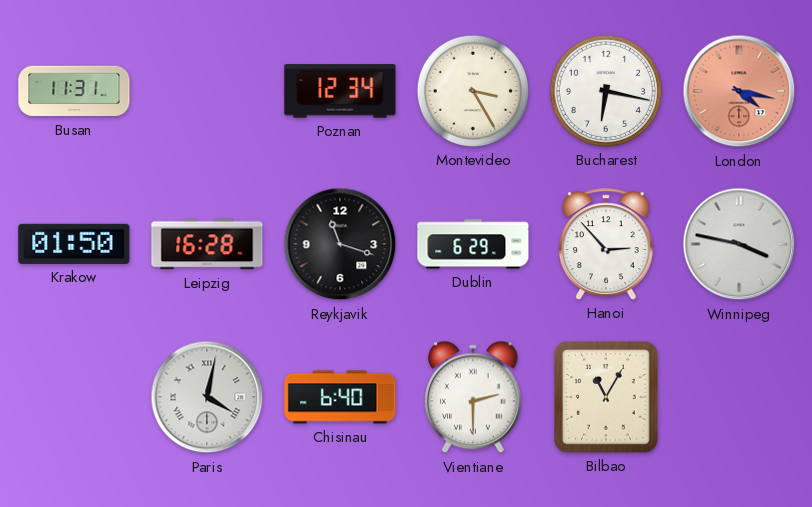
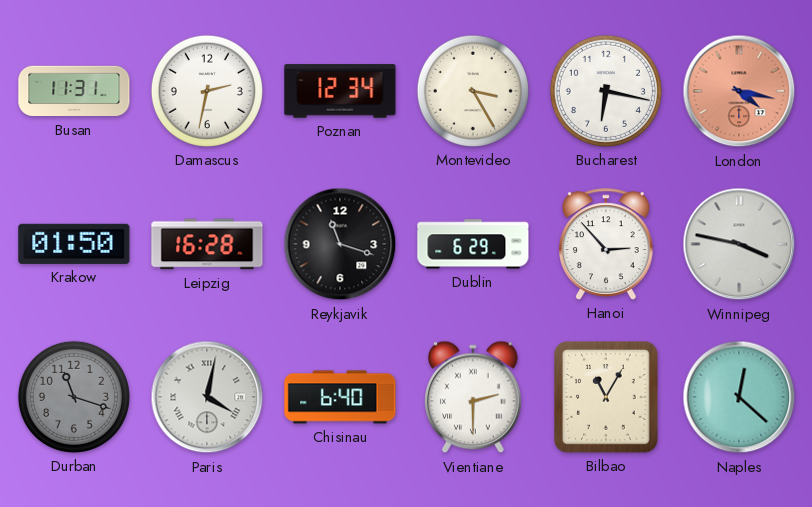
Damascus: none -> 2:32 (207, 91)
Durban: none -> 11:18 (74, 397)
Naples: none -> 12:22 (739, 397)
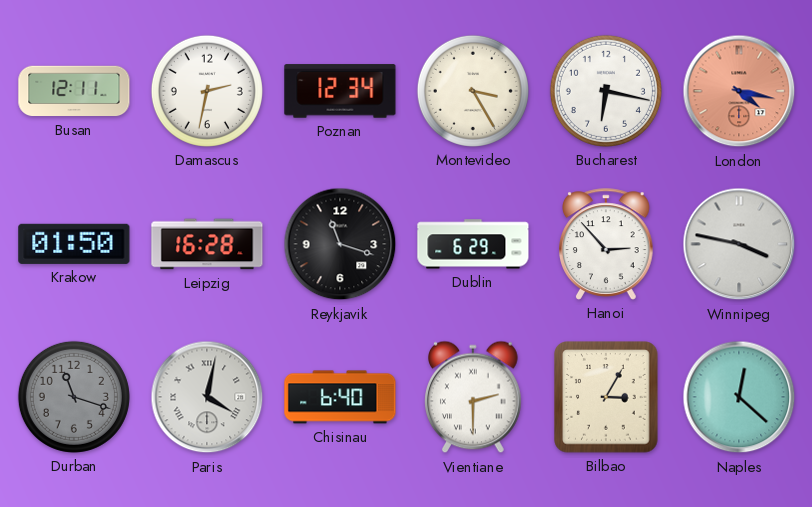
Busan: 11:31 -> 12:11 (74, 91)
Bilbao: 11:05 -> 3:05 (606, 397)
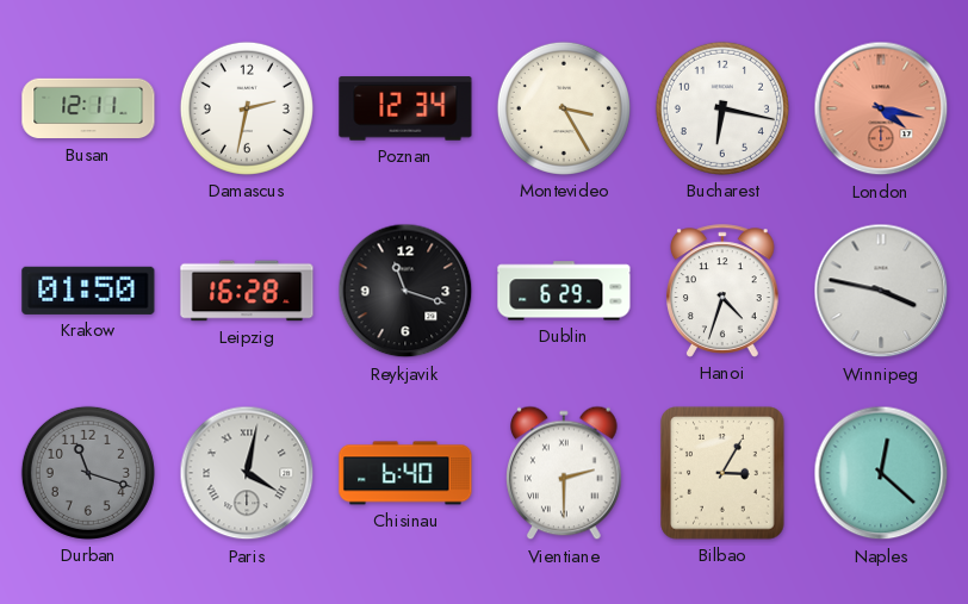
Hanoi: 2:53 -> 4:33 (724, 291)
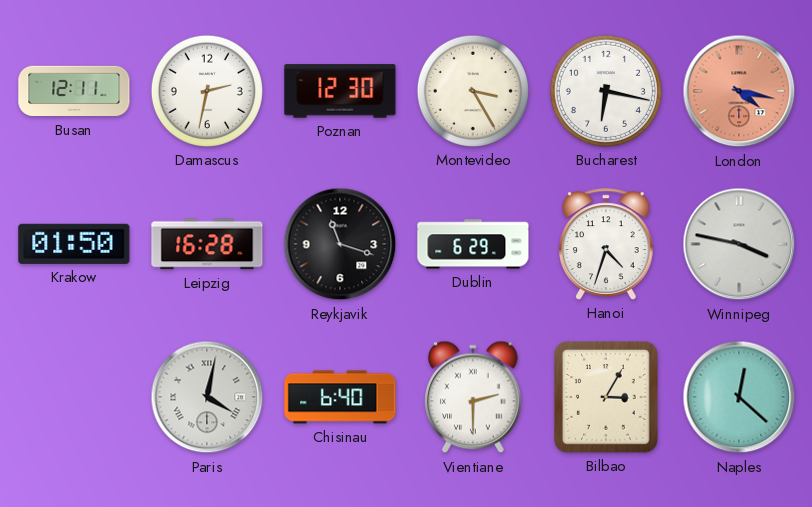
Poznan: 12:34 -> 12:30 (340, 91)
Durban: 11:18 -> none (88, 473)
